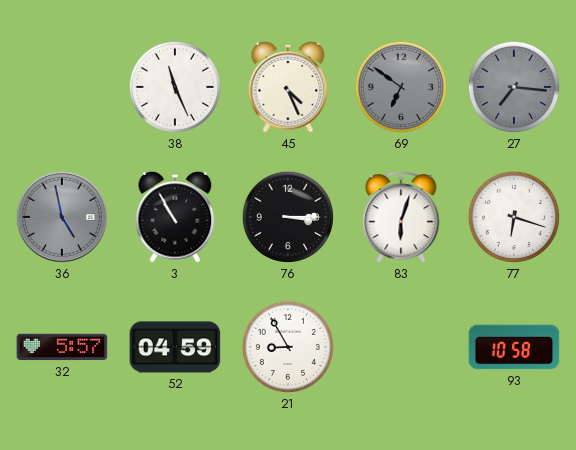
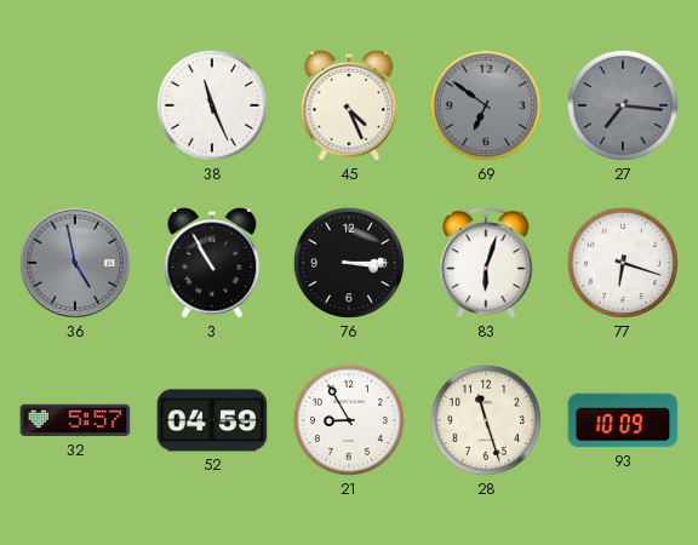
28: none -> 11:27 (486, 420)
93: 10:58 -> 10:09 (623, 420)
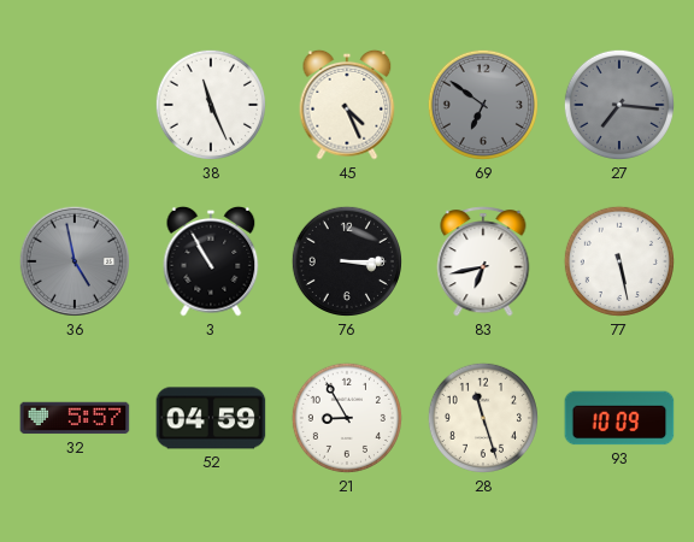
83: 6:03 -> 6:43 (483, 261)
77: 6:18 -> 5:28 (619, 261)
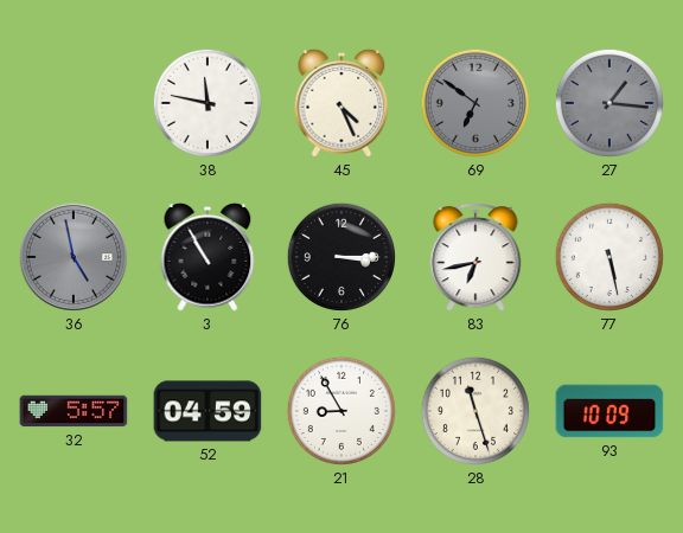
38: 11:26 -> 11:47 (208, 103)
27: 7:16 -> 1:16 (609, 103)
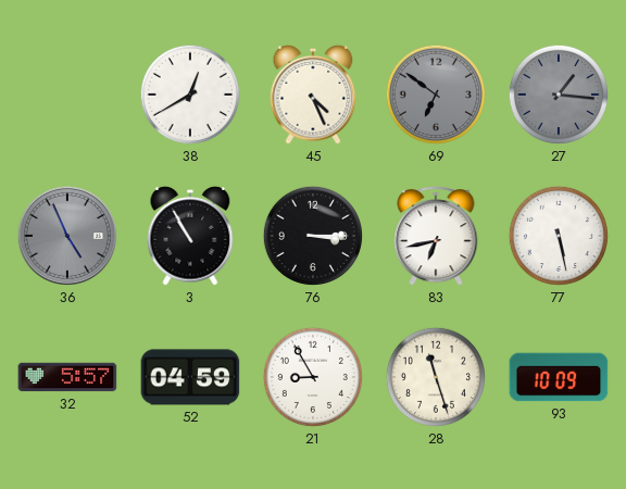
38: 11:47 -> 12:40 (190, 95)
36: 4:58 -> 4:56 (67, 236)
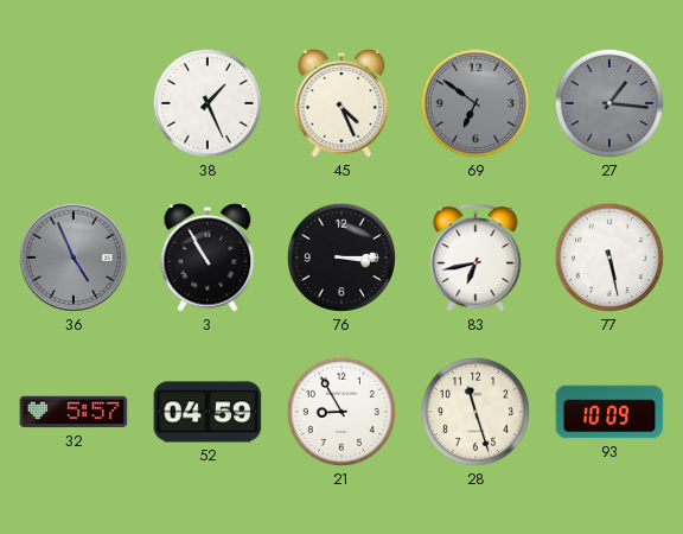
38: 12:40 -> 1:26 (208, 103)
